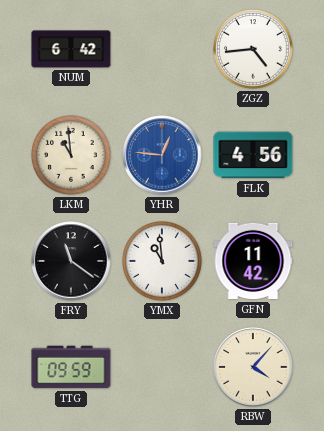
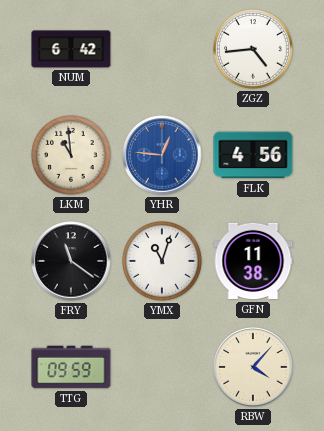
YMX: 10:59 -> 11:03 (163, 262)
GFN: 11:42 -> 11:38 (253, 261)
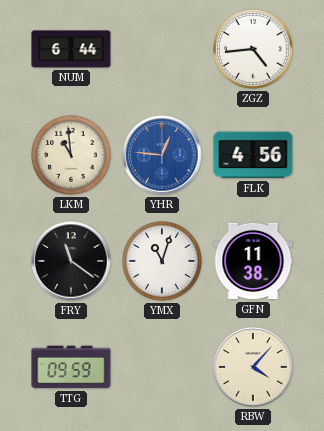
NUM: 6:42 -> 6:44 (71, 49)
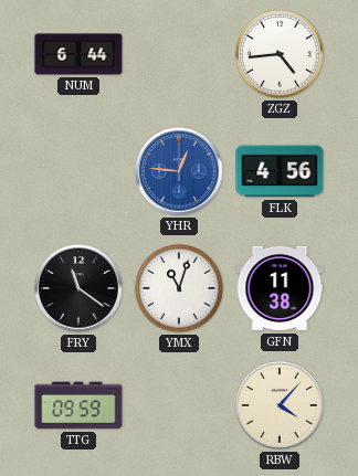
LKM: 10:59 -> none (72, 156)
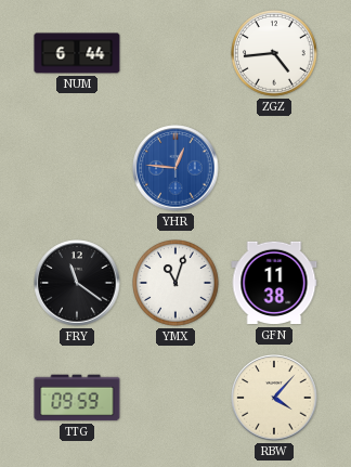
FLK: 4:56 -> none (280, 171)
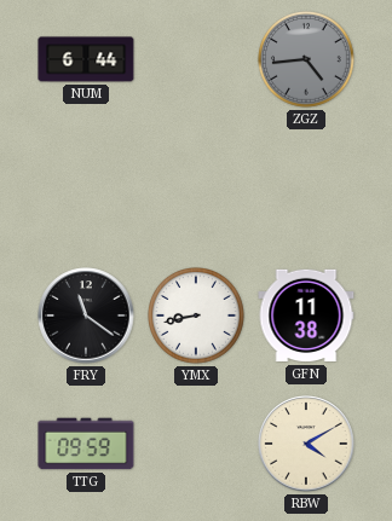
ZGZ dial: white -> grey (307, 60)
YHR: 12:46 -> none (175, 168)
YMX: 11:03 -> 8:43 (197, 317)
RBW: 4:07 -> 4:10 (306, 444)
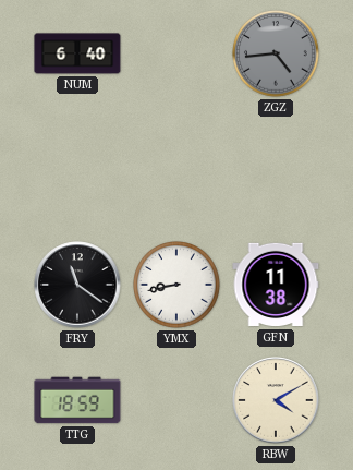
NUM: 6:44 -> 6:40 (77, 53)
TTG: 09:59 -> 18:59 (77, 400)
